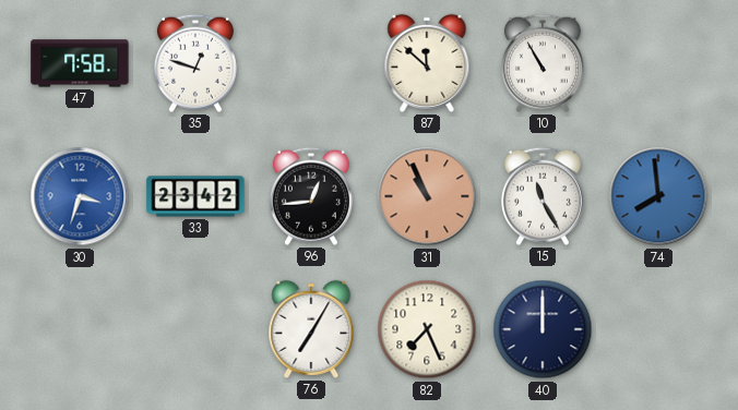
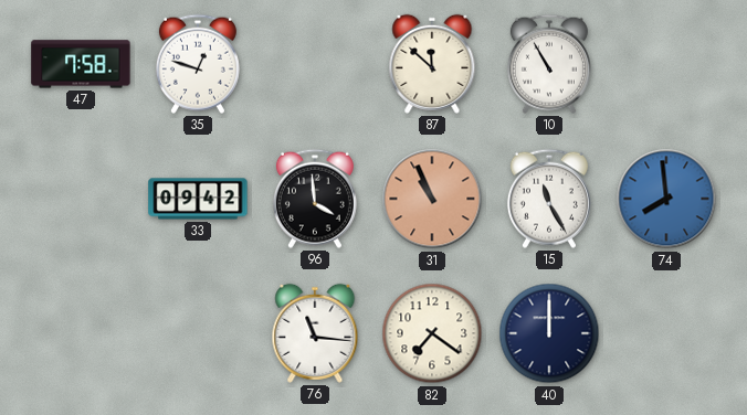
30: 3:33 -> none (80, 196)
33: 23:42 -> 09:42 (198, 199)
96: 12:44 -> 3:59 (315, 199)
76: 7:05 -> 11:16 (315, 333)
82: 7:26 -> 7:21 (432, 333)
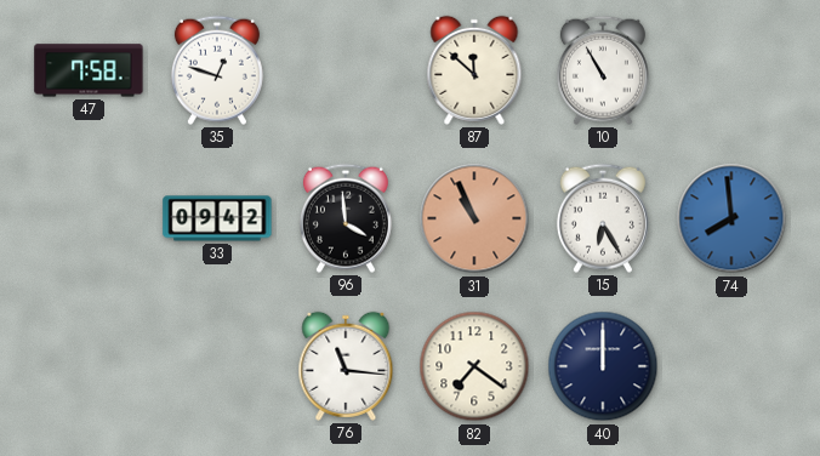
15: 11:25 -> 6:25 (603, 218)
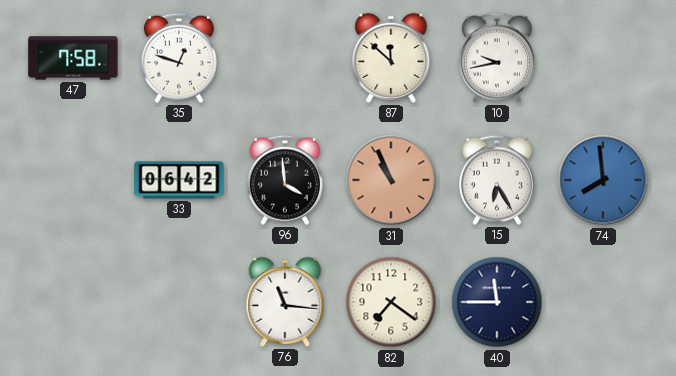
10: 10:55 -> 9:43 (497, 58)
33: 09:42 -> 06:42 (179, 180)
40: 12:00 -> 11:45 (497, 302)
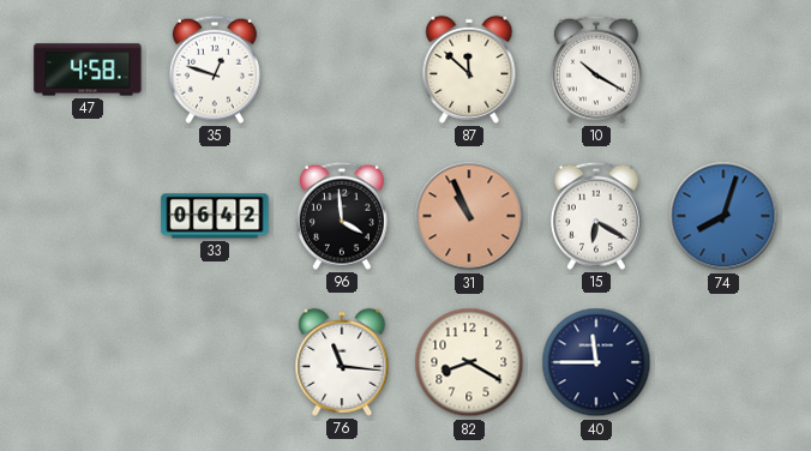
47: 7:58 -> 4:58 (88, 70)
10: 9:43 -> 10:20 (596, 70)
15: 6:25 -> 6:20 (596, 216)
74: 7:59 -> 8:03 (723, 216)
82: 7:21 -> 8:20 (469, 362)
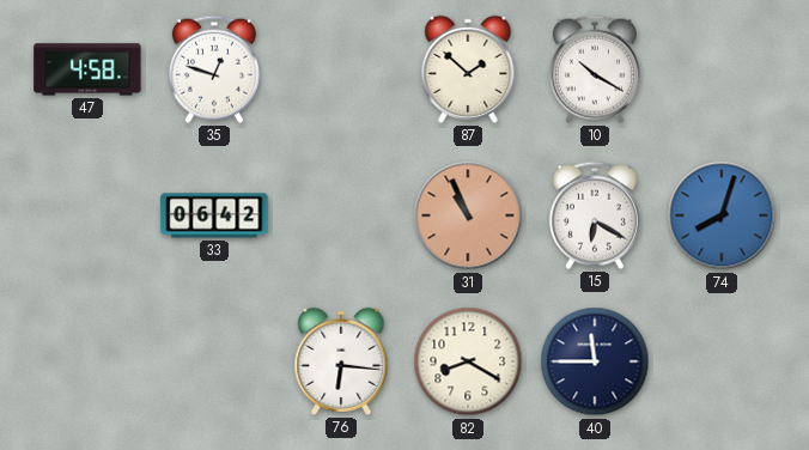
87: 11:52 -> 1:52 (468, 69)
96: 3:59 -> none (342, 216)
76: 11:16 -> 6:16 (341, 361)
